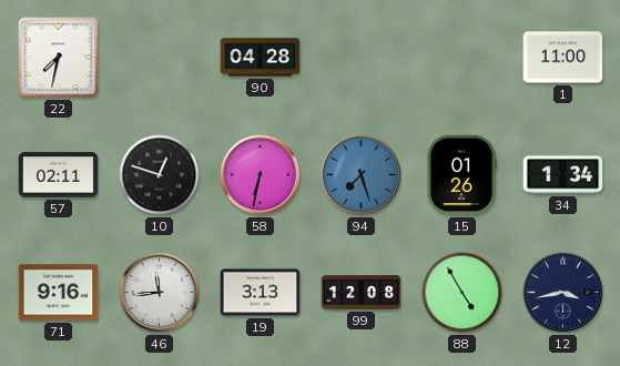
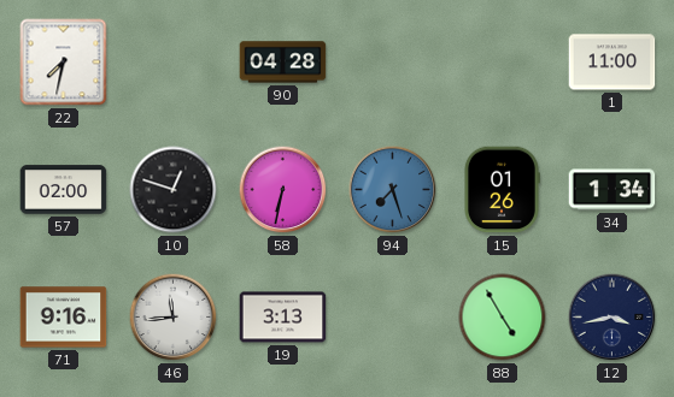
57: 02:11 -> 02:00 (64, 190)
99: 12:08 -> none (362, 293)
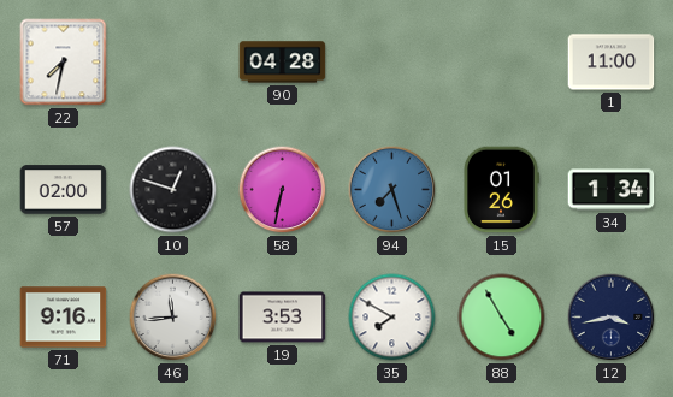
19: 3:13 -> 3:53 (283, 318)
35: none -> 7:50 (392, 318)
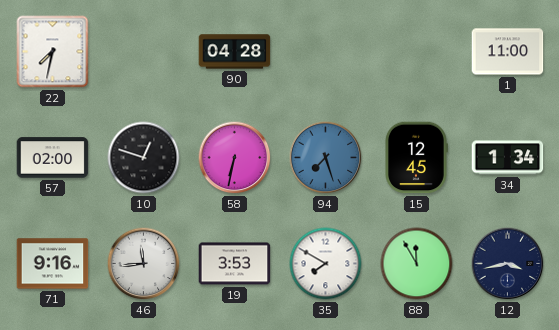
15: 01:26 -> 12:45 (417, 158)
88: 4:55 -> 11:55 (417, 264)
